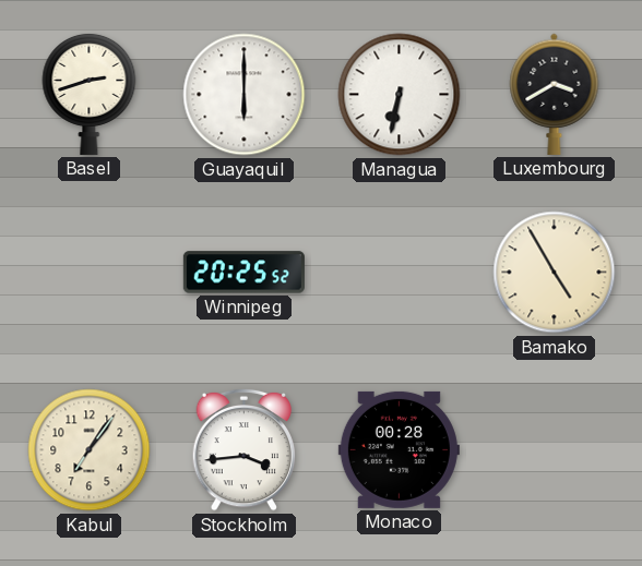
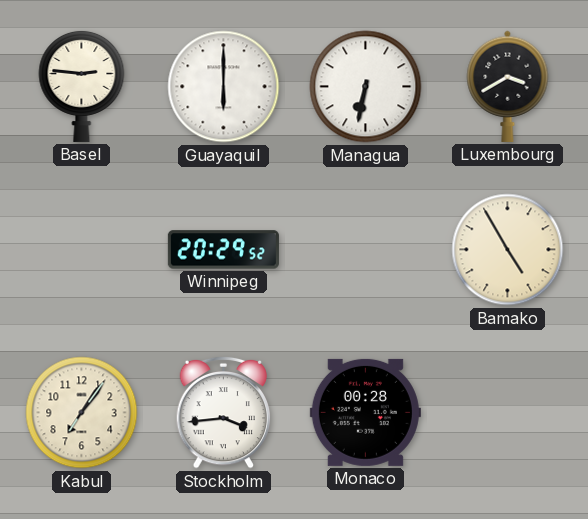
Basel: 2:42 -> 2:46 (82, 86)
Winnipeg: 20:25 -> 20:29 (223, 250)
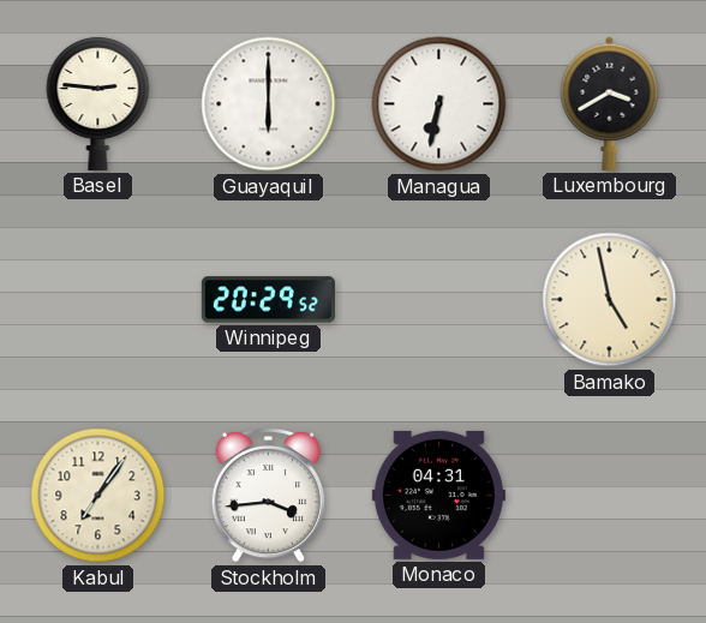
Bamako: 4:55 -> 4:58 (610, 300)
Monaco: 00:28 -> 04:31 (438, 495)
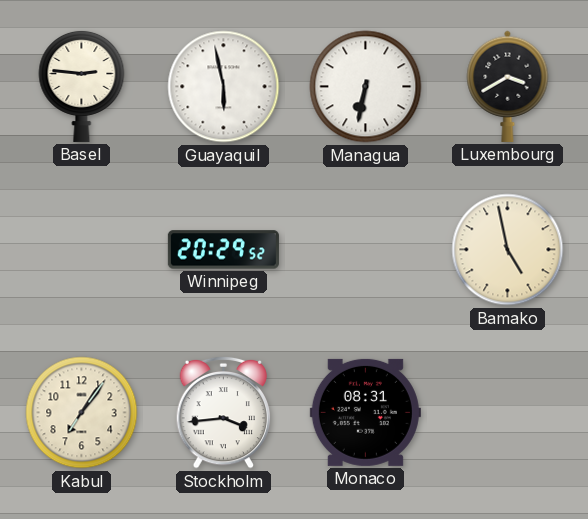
Guayaquil: 6:00 -> 5:58 (224, 87)
Monaco: 04:31 -> 08:31 (365, 412)
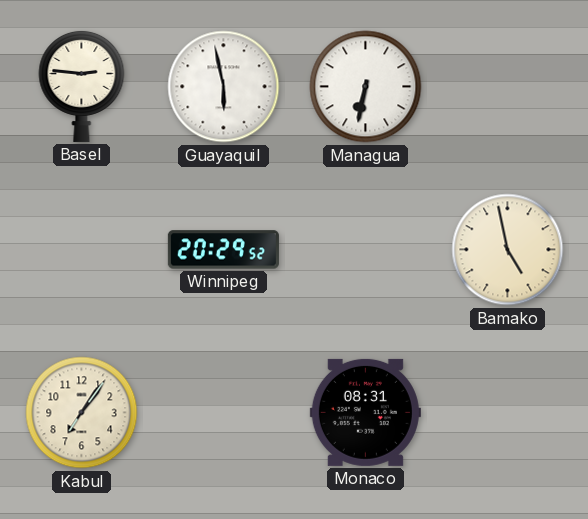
Luxembourg: 3:40 -> none (508, 86)
Stockholm: 3:44 -> none (224, 412)
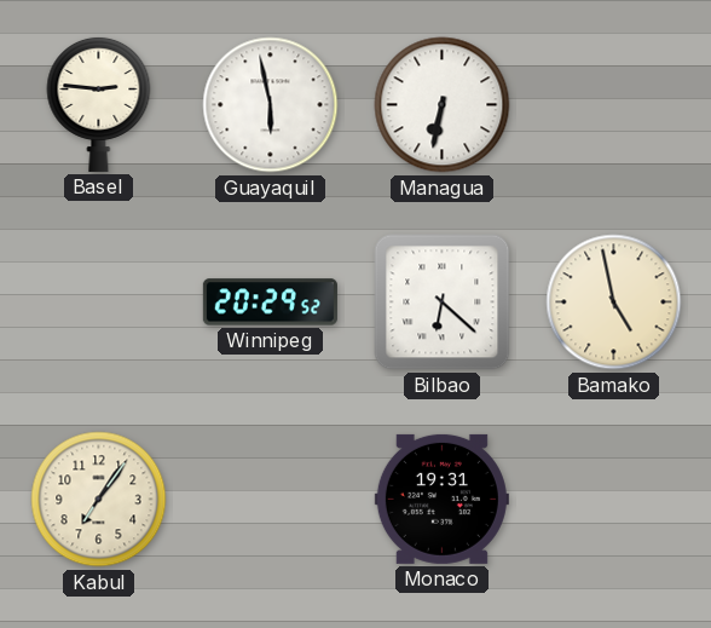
Bilbao: none -> 6:22 (443, 303)
Monaco: 08:31 -> 19:31 (441, 499)
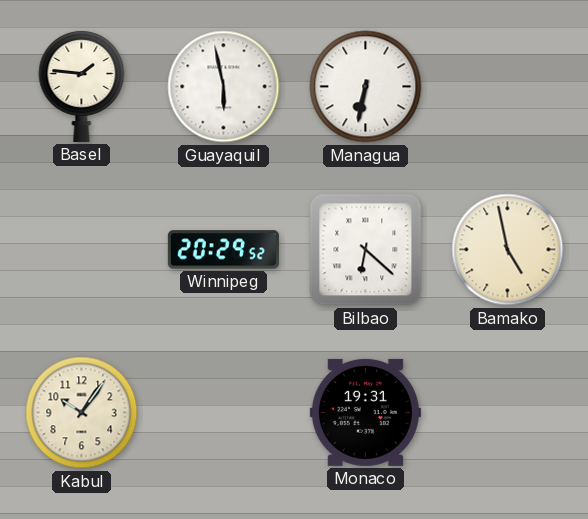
Basel: 2:46 -> 1:46 (82, 86)
Kabul: 7:06 -> 10:06 (82, 413)
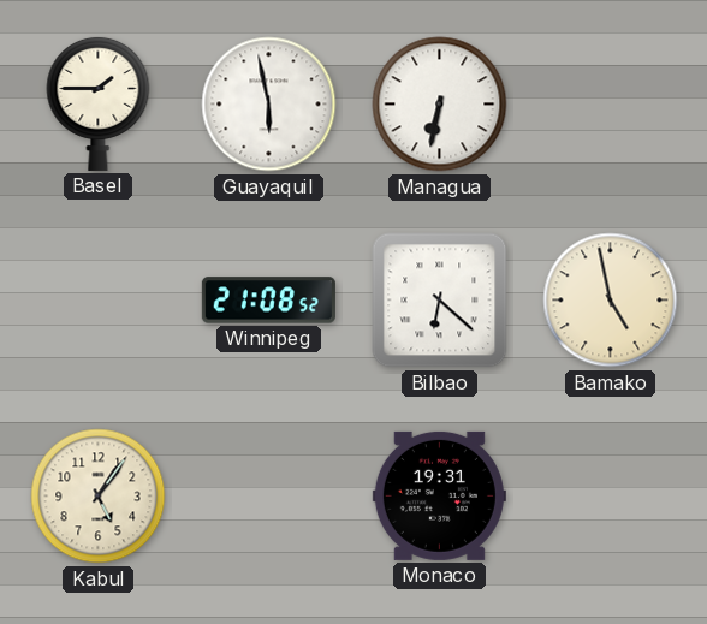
Basel: 1:46 -> 1:45 (99, 103)
Winnipeg: 20:29 -> 21:08 (268, 301)
Kabul: 10:06 -> 5:06 (99, 497)
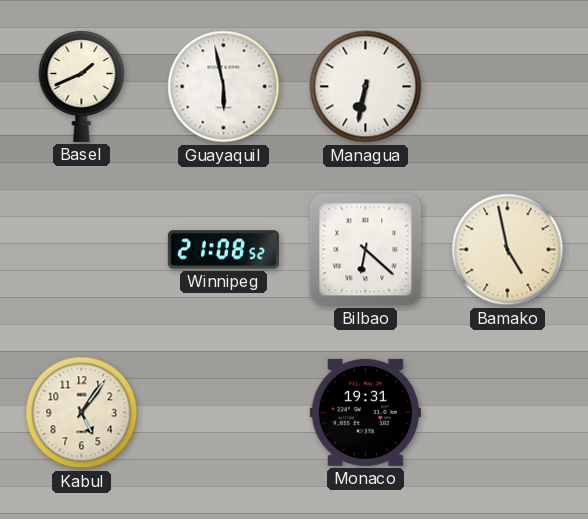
Basel: 1:45 -> 1:41 (82, 86)
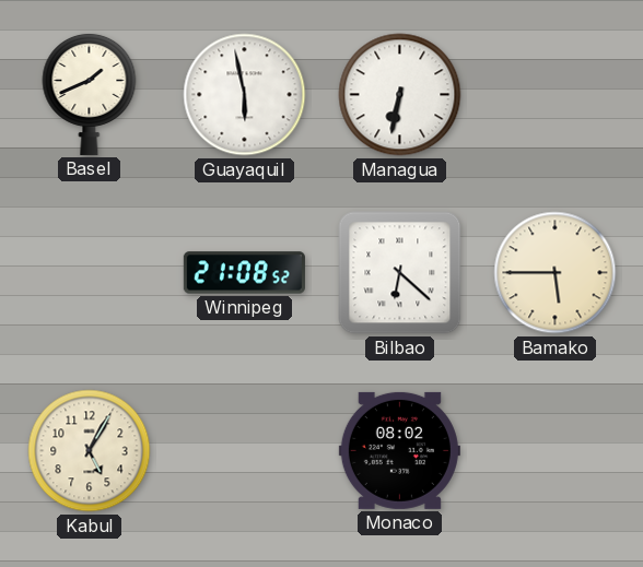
Bamako: 4:58 -> 5:45 (556, 273)
Kabul: 5:06 -> 5:05 (90, 451)
Monaco: 19:31 -> 08:02 (399, 450)
